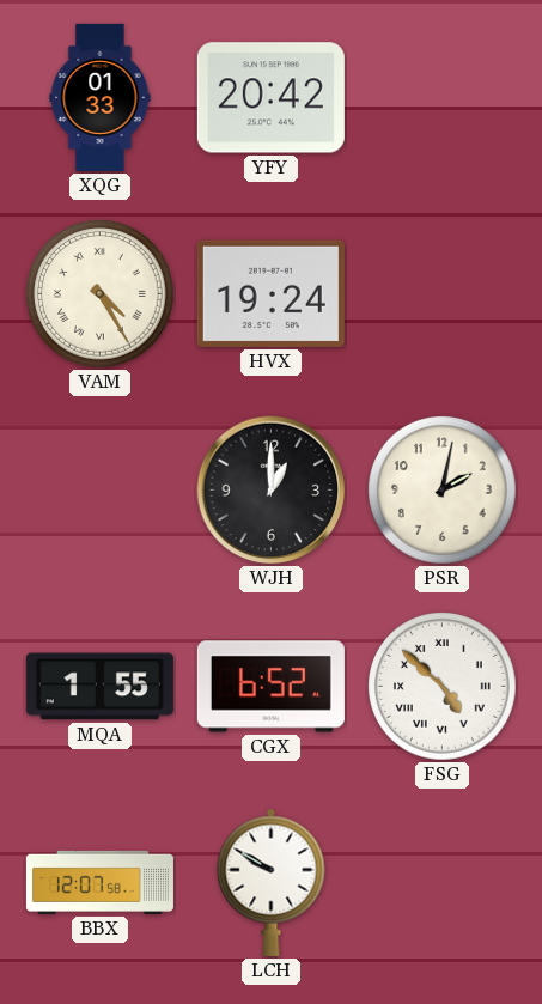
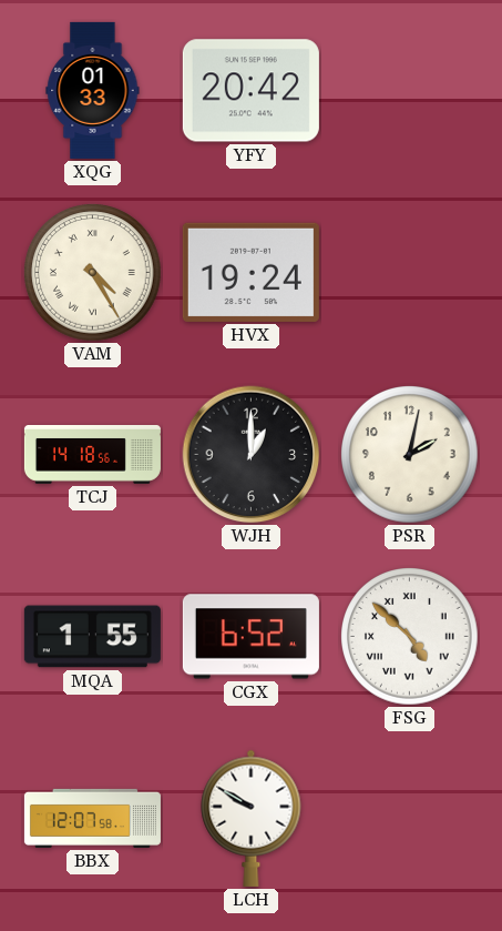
TCJ: none -> 14:18 (92, 455)
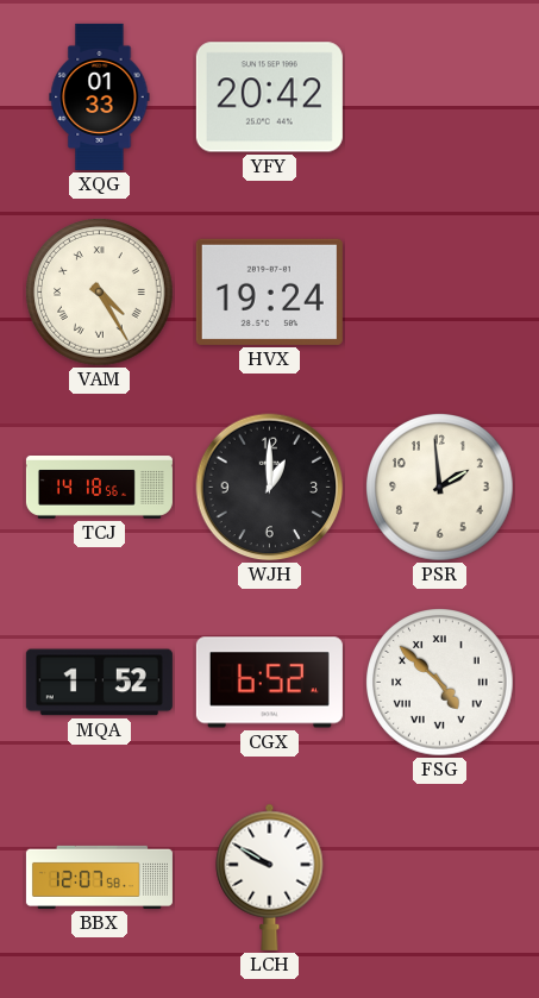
PSR: 2:02 -> 1:59 (440, 488)
MQA: 1:55 -> 1:52 (99, 683)
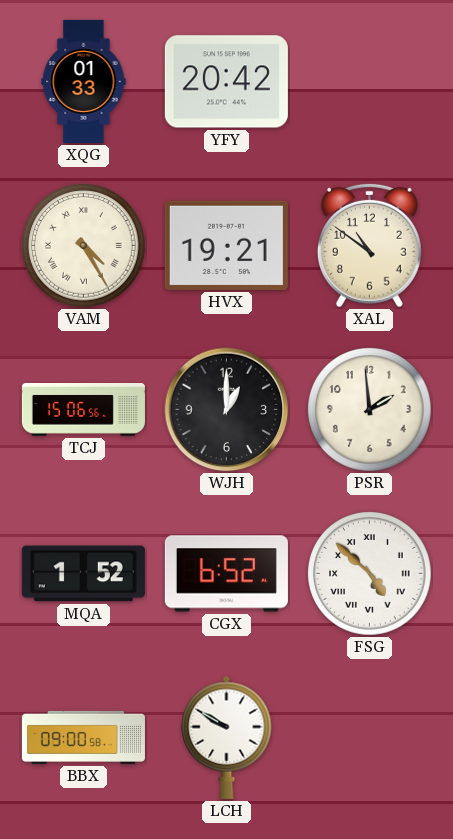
HVX: 19:24 -> 19:21 (226, 245)
XAL: none -> 10:51 (369, 245)
TCJ: 14:18 -> 15:06 (83, 410)
BBX: 12:07 -> 09:00 (83, 737)
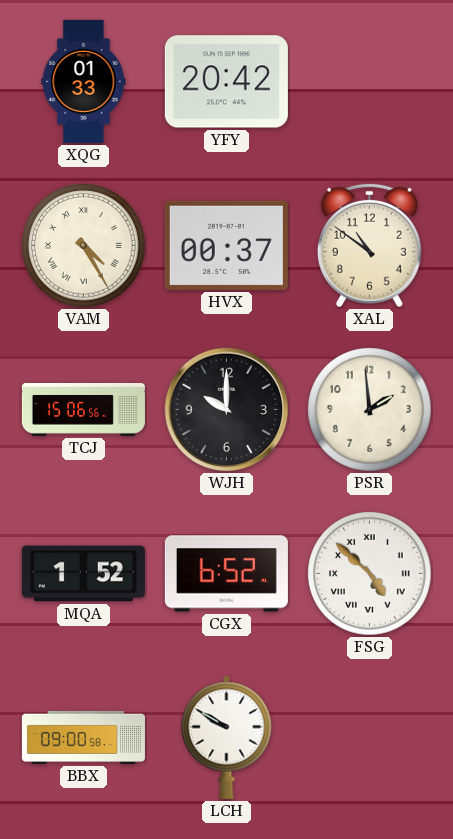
HVX: 19:21 -> 00:37 (226, 245)
WJH: 1:00 -> 10:00 (227, 410)
